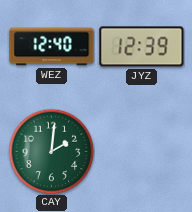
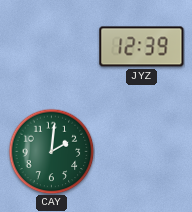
WEZ: 12:40 -> none (52, 47)
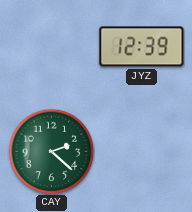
CAY: 2:01 -> 2:22 (51, 151)
